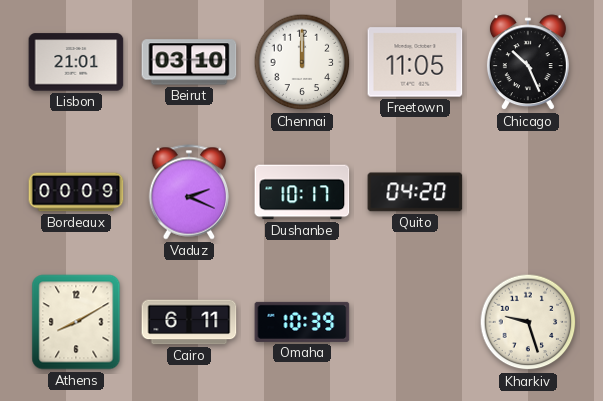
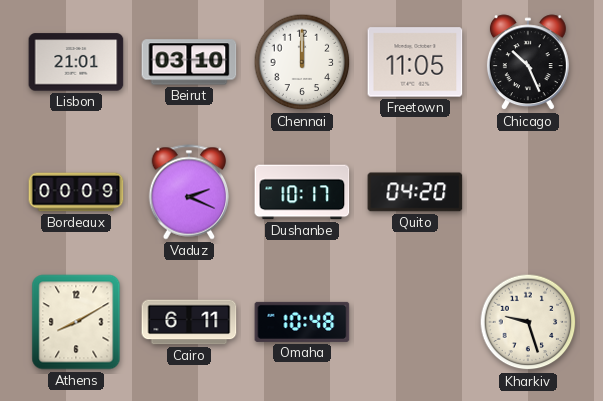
Omaha: 10:39 -> 10:48 (302, 322)
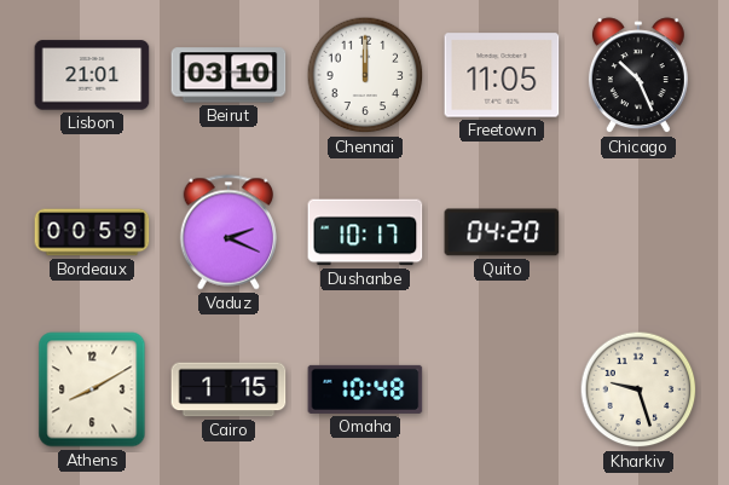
Bordeaux: 00:09 -> 00:59 (92, 232)
Cairo: 6:11 -> 1:15 (228, 389)
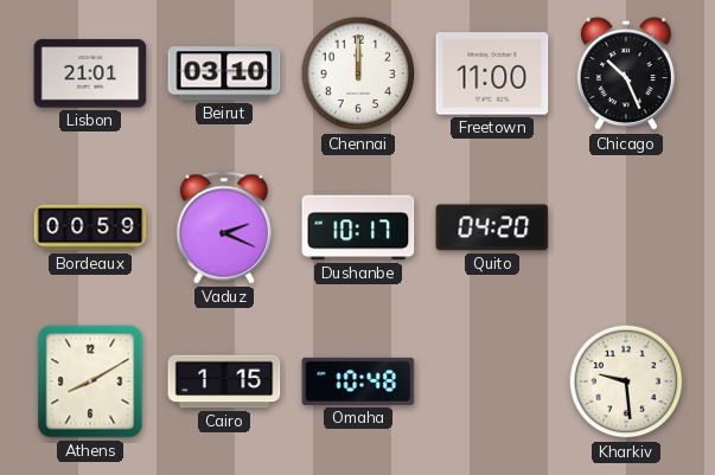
Freetown: 11:05 -> 11:00 (492, 73)
Kharkiv: 9:27 -> 9:29 (626, 381)
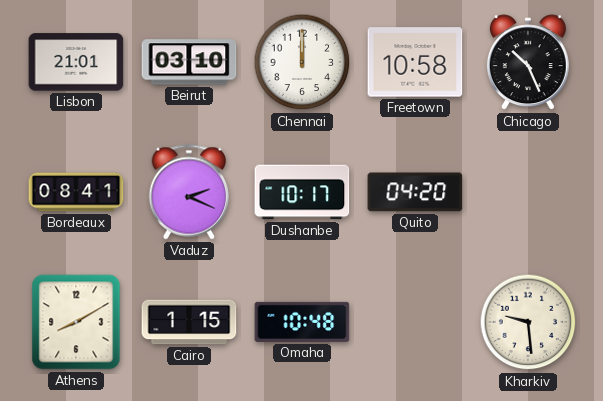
Freetown: 11:00 -> 10:58 (415, 62)
Bordeaux: 00:59 -> 08:41 (76, 192)
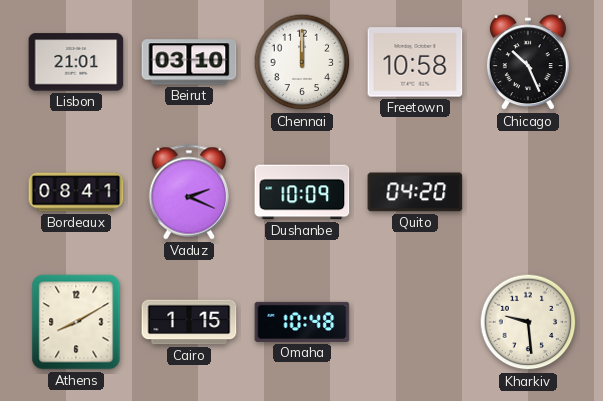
Dushanbe: 10:17 -> 10:09 (302, 192)
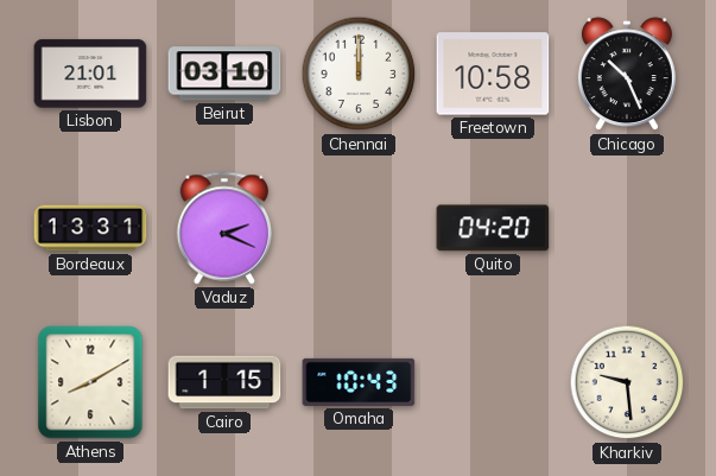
Bordeaux: 08:41 -> 13:31 (90, 228)
Dushanbe: 10:09 -> none (302, 192)
Omaha: 10:48 -> 10:43 (359, 382)
